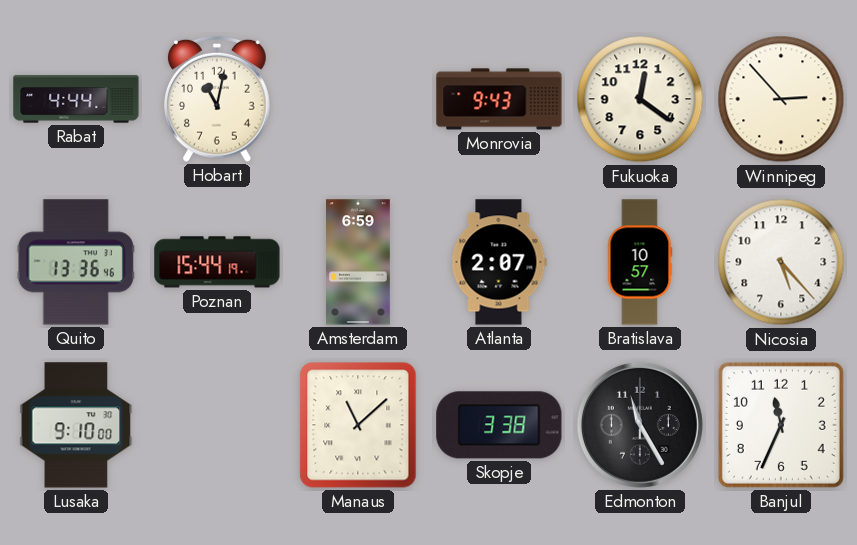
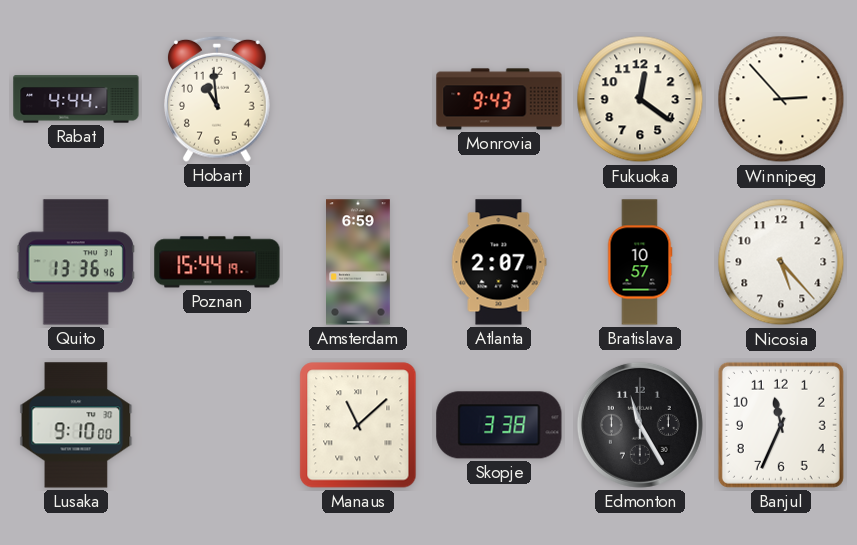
Hobart: 11:02 -> 10:59 (218, 99)
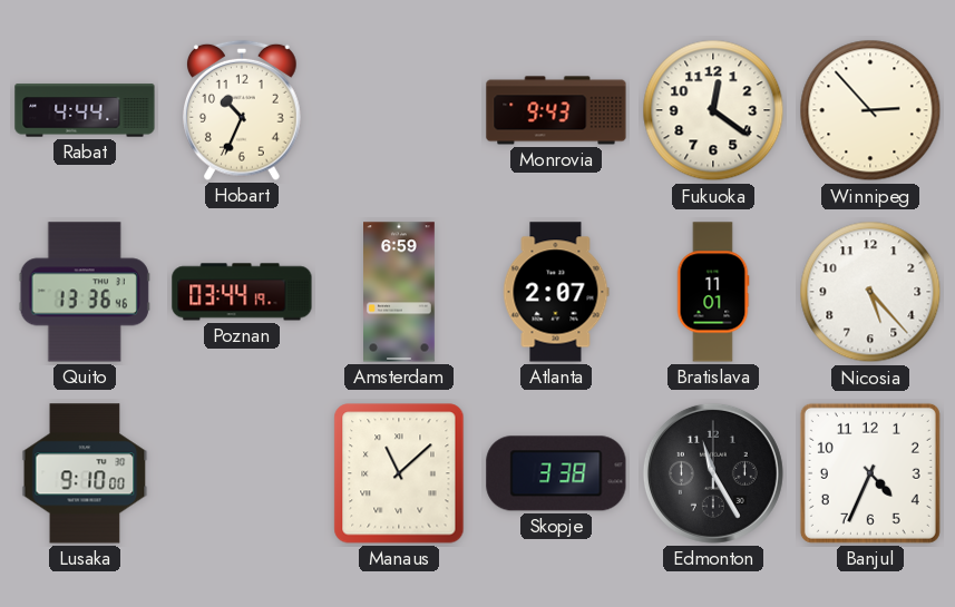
Hobart: 10:59 -> 10:34 (243, 110)
Poznan: 15:44 -> 03:44 (242, 292)
Bratislava: 10:57 -> 11:01 (713, 292)
Banjul: 11:34 -> 4:34 (870, 473)
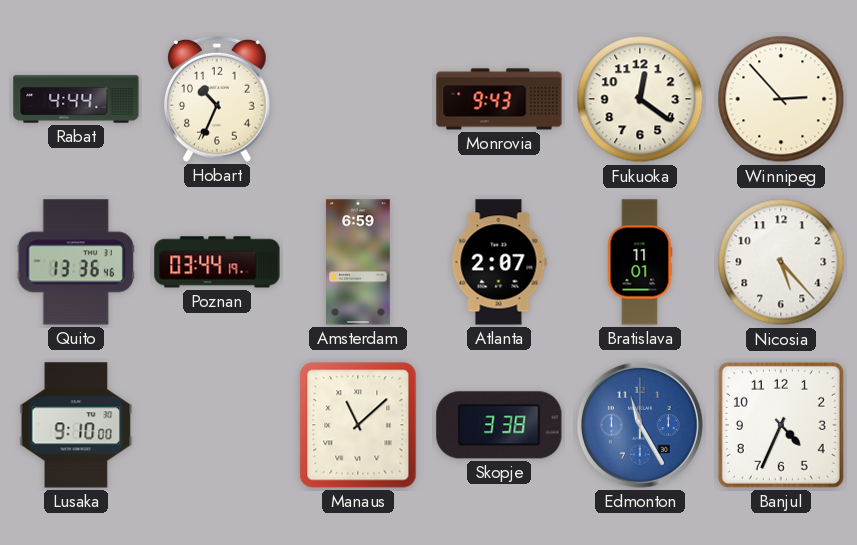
Edmonton dial: black -> blue (640, 425)
